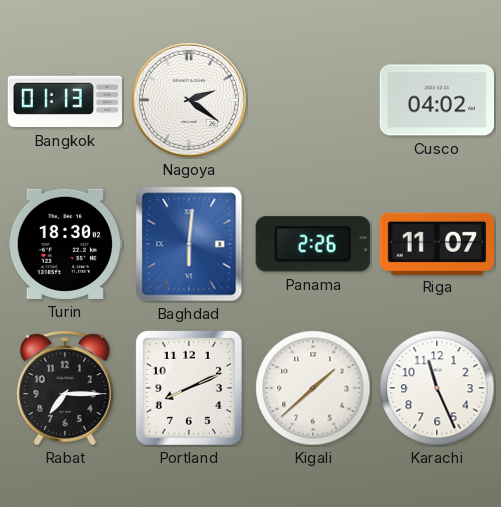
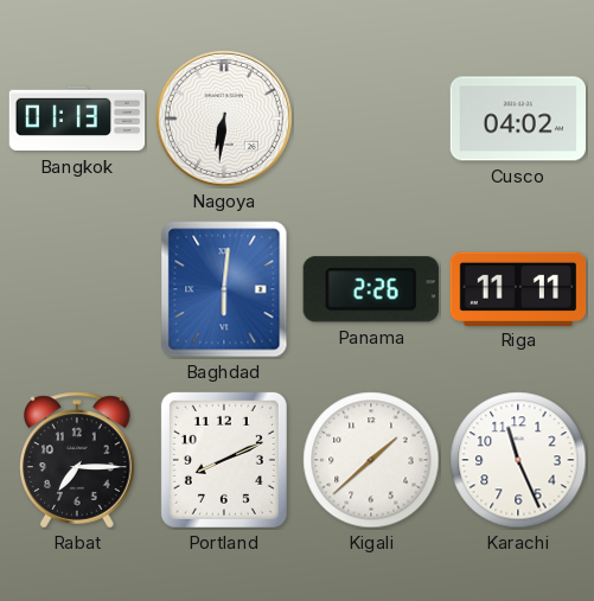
Nagoya: 2:21 -> 6:31 (224, 119)
Turin: 18:30 -> none (64, 244)
Riga: 11:07 -> 11:11 (518, 288)
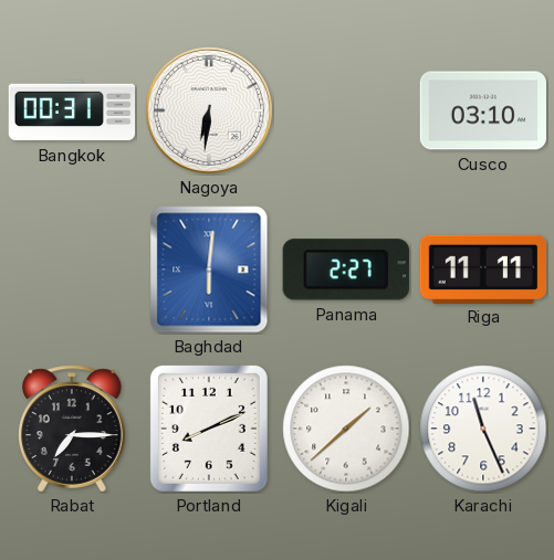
Bangkok: 01:13 -> 00:31 (72, 110)
Cusco: 04:02 -> 03:10 (483, 110)
Panama: 2:26 -> 2:27 (346, 270)
